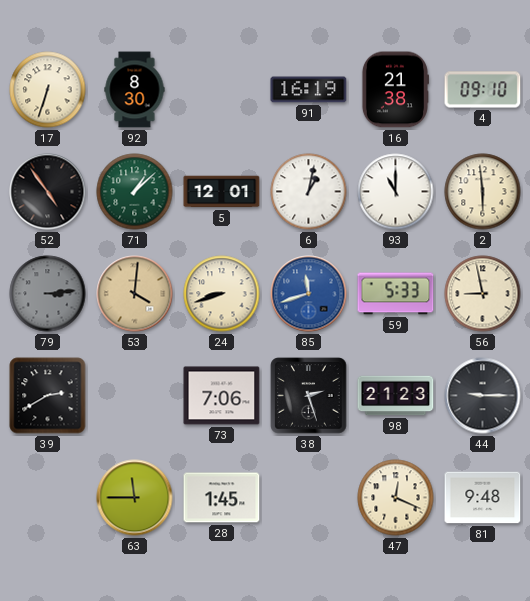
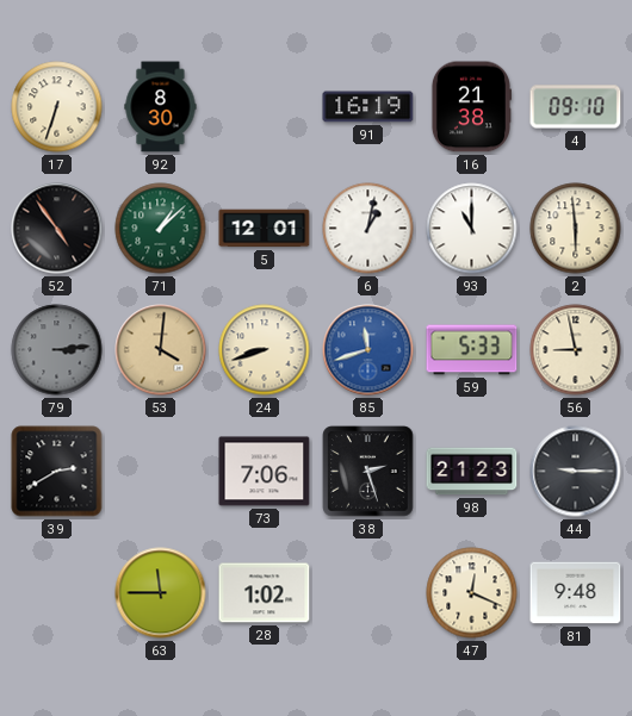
28: 1:45 -> 1:02 (265, 593)
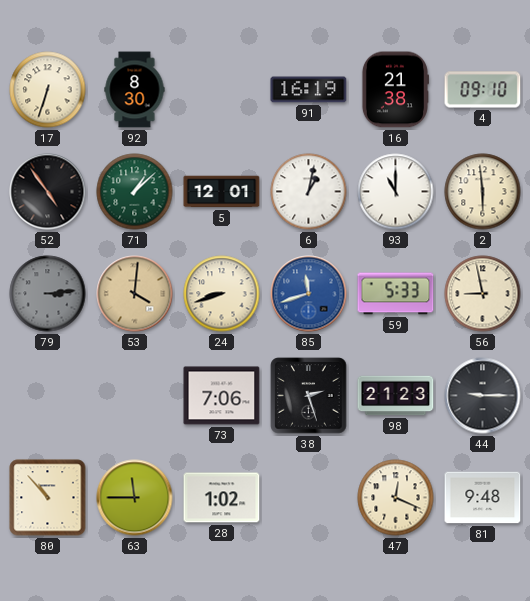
39: 2:40 -> none (57, 472)
80: none -> 10:53 (48, 498)
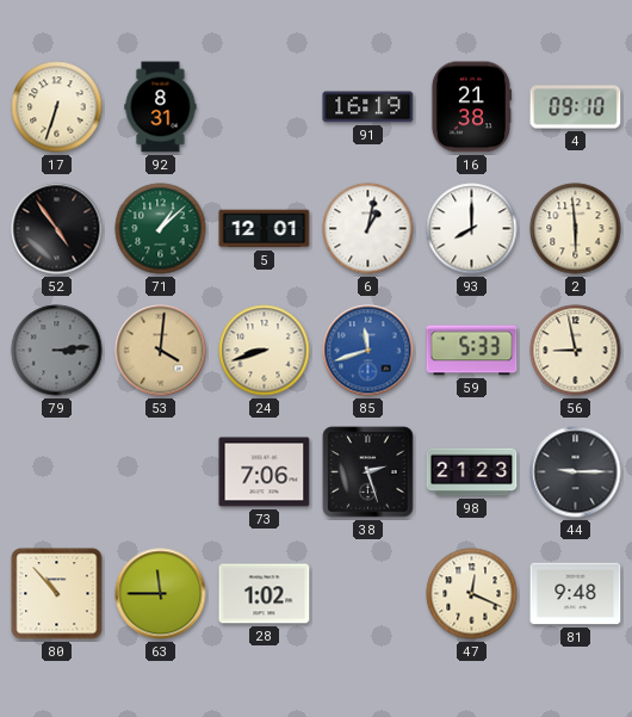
92: 8:30 -> 8:31 (161, 107)
93: 11:00 -> 8:00 (472, 229)
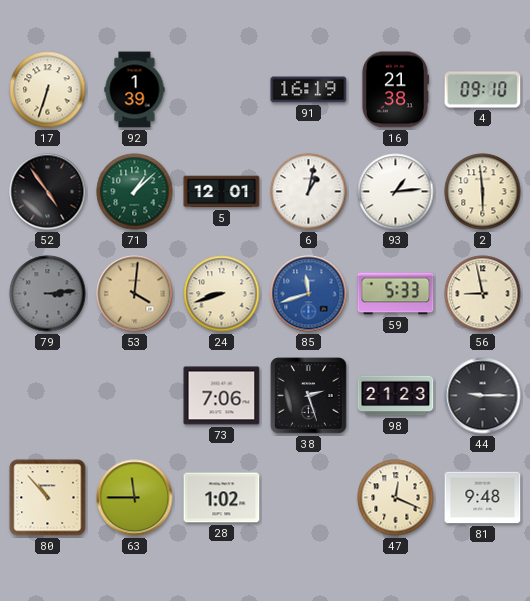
92: 8:31 -> 1:39 (135, 90)
93: 8:00 -> 1:14 (396, 192)
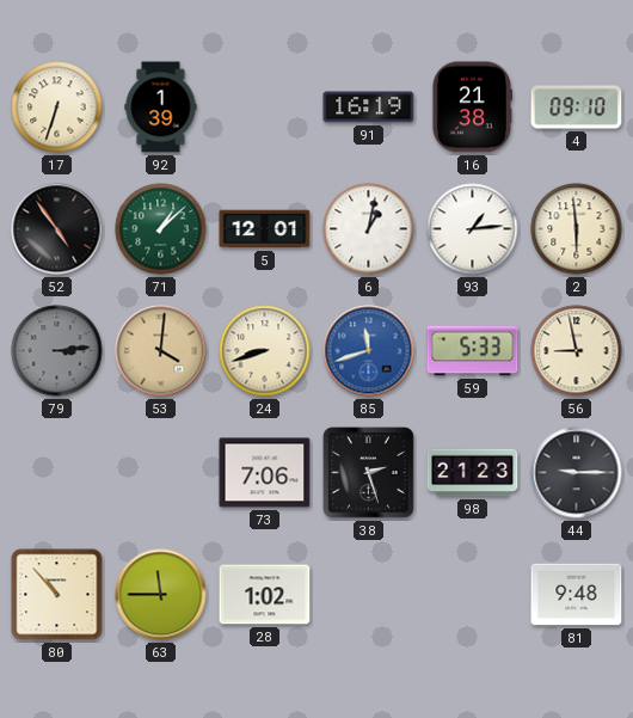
47: 12:19 -> none (396, 498)
